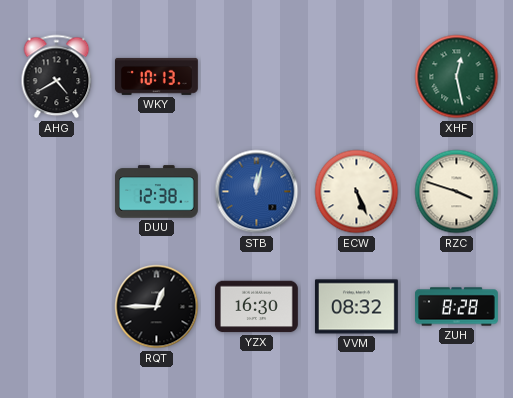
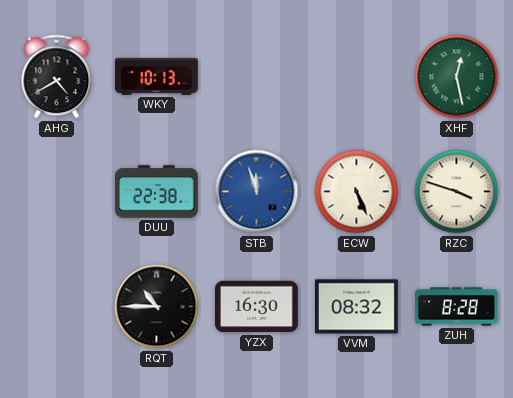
DUU: 12:38 -> 22:38 (157, 192)
STB: 12:02 -> 11:57 (257, 192)
RQT: 12:45 -> 10:45 (157, 307)
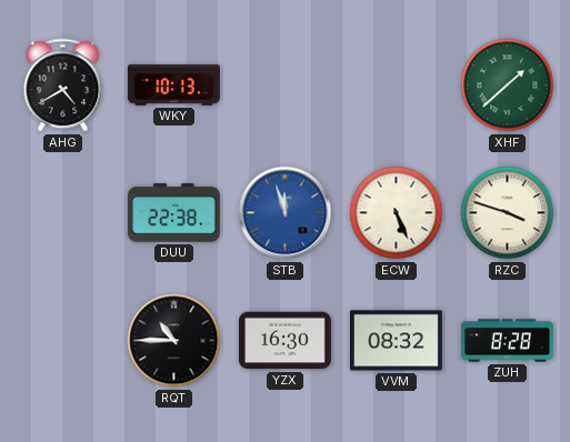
XHF: 12:28 -> 1:38 (508, 86)
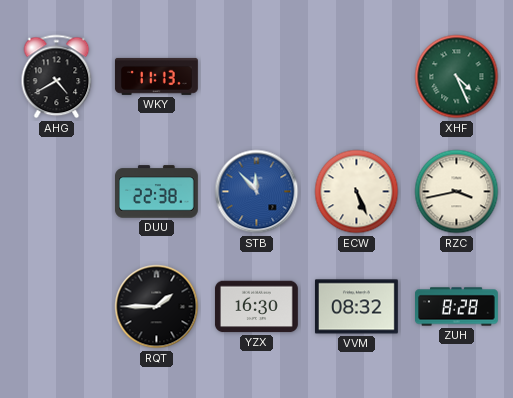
WKY: 10:13 -> 11:13 (156, 76)
XHF: 1:38 -> 4:26 (457, 77)
STB: 11:57 -> 11:53 (257, 192)
RZC: 3:48 -> 3:43 (457, 192)
RQT: 10:45 -> 1:45 (157, 307)
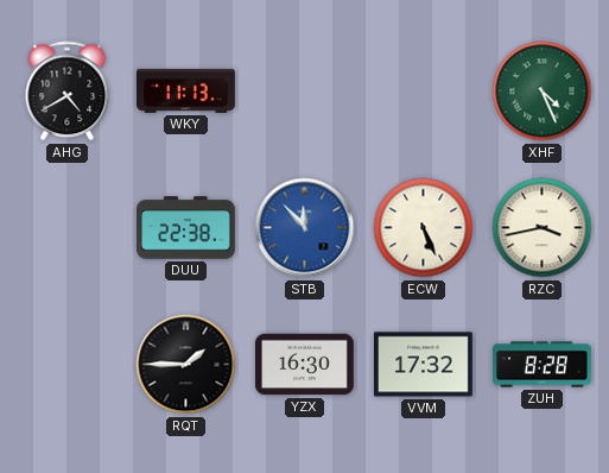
VVM: 08:32 -> 17:32 (423, 365)
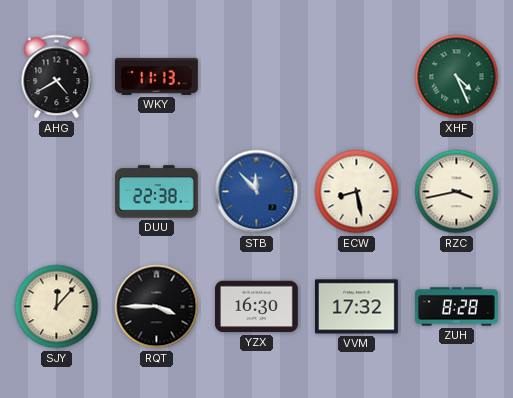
ECW: 5:26 -> 8:28 (357, 192)
SJY: none -> 12:07 (57, 307)
RQT: 1:45 -> 3:45 (157, 307)
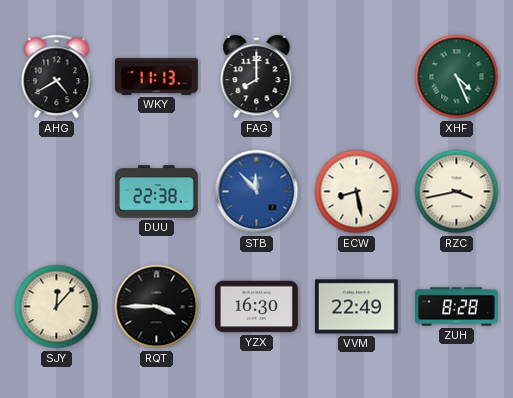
FAG: none -> 8:00 (257, 77)
VVM: 17:32 -> 22:49 (356, 307)
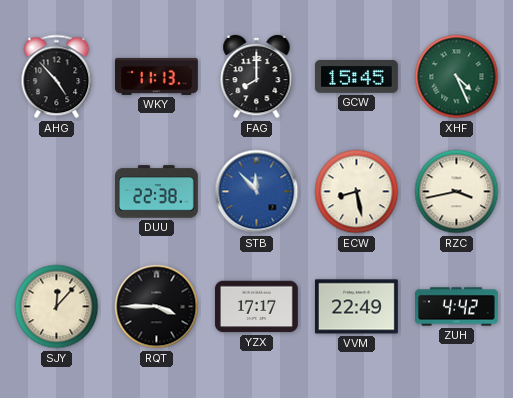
AHG: 4:40 -> 4:53 (57, 77)
GCW: none -> 15:45 (356, 77)
YZX: 16:30 -> 17:17 (257, 307)
ZUH: 8:28 -> 4:42 (457, 307)
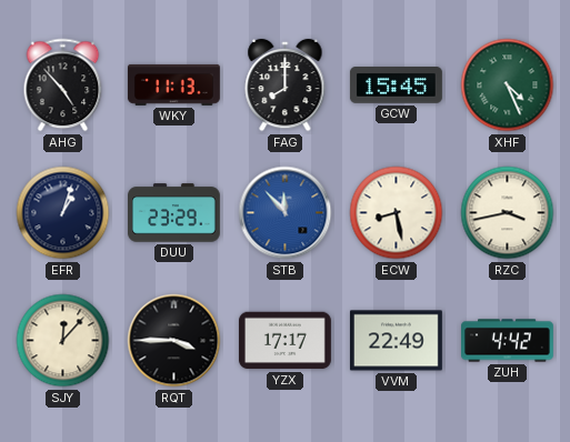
EFR: none -> 1:03 (63, 213)
DUU: 22:38 -> 23:29 (174, 213)
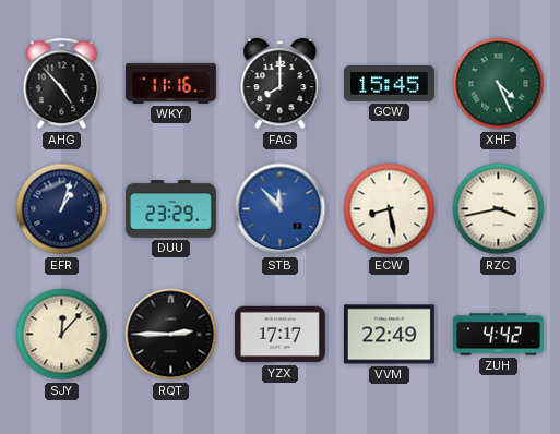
WKY: 11:13 -> 11:16 (170, 83)
RQT: 3:45 -> 2:45 (171, 335)
